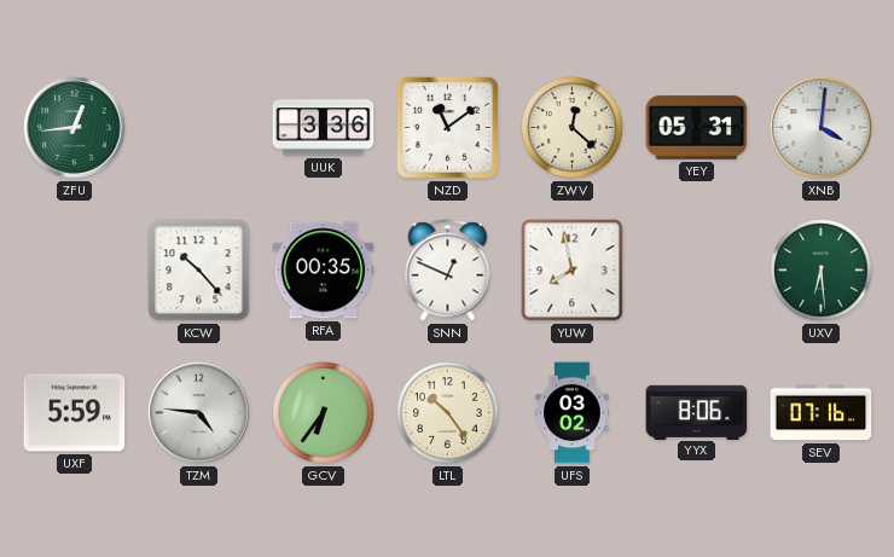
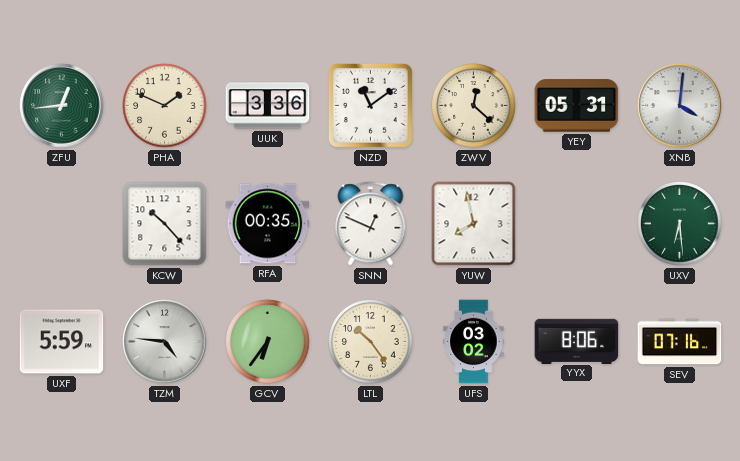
PHA: none -> 1:49 (165, 106)
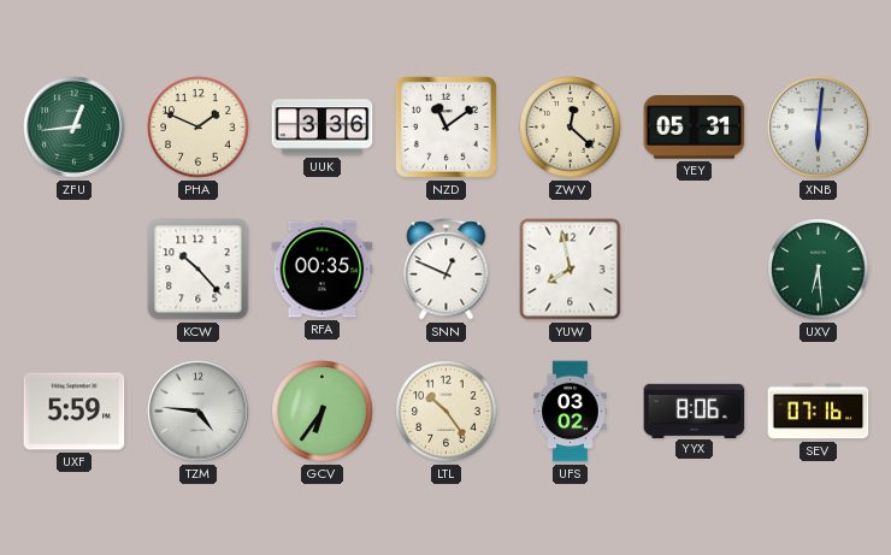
XNB: 4:01 -> 6:01 (819, 128)
